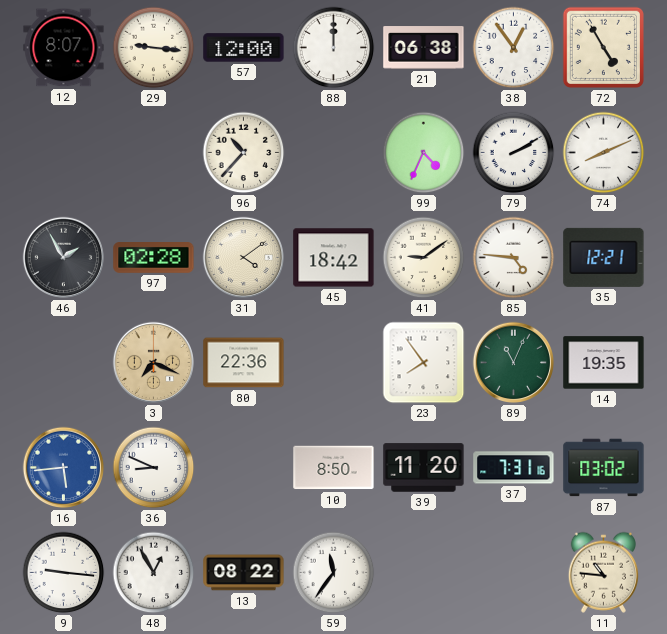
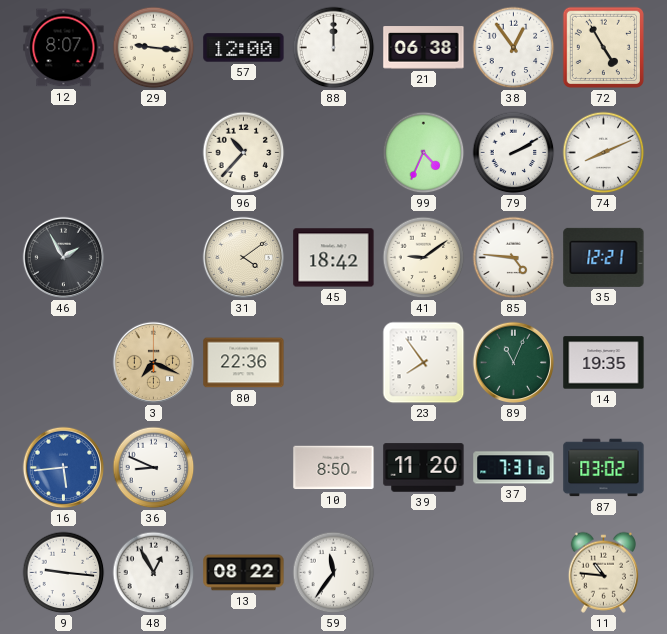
97: 02:28 -> none (154, 258)
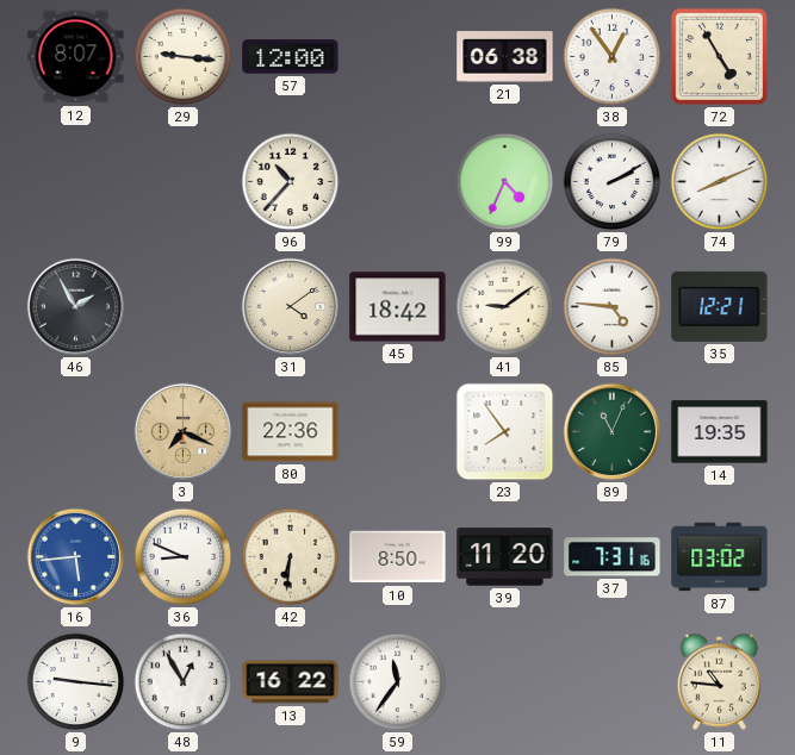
88: 12:00 -> none (334, 48)
42: none -> 6:31 (291, 557)
13: 08:22 -> 16:22 (291, 682)
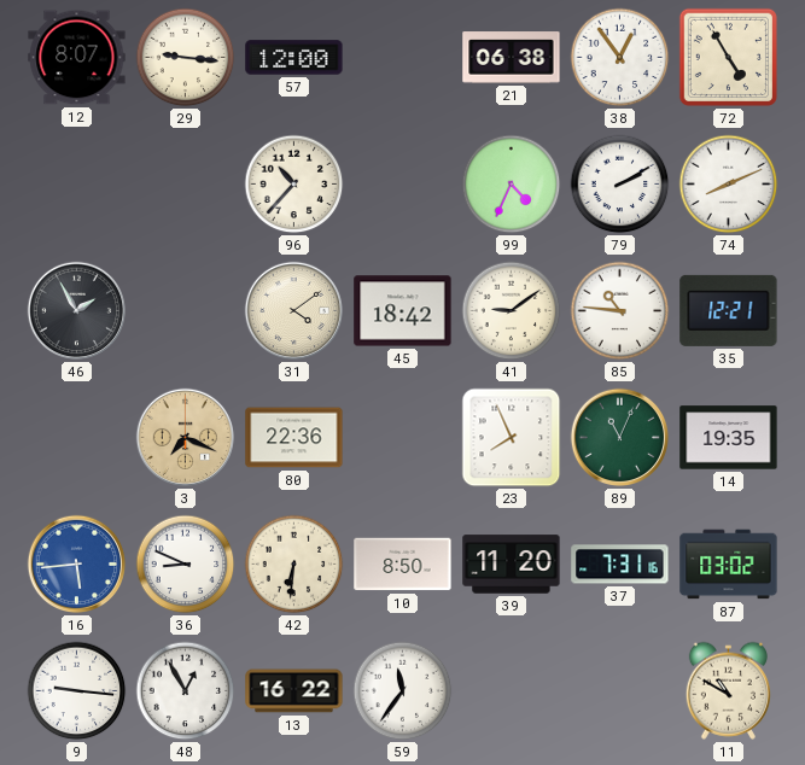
85: 4:46 -> 10:46 (620, 311)
23: 7:54 -> 7:56 (512, 438)
11: 10:46 -> 10:50 (728, 690)
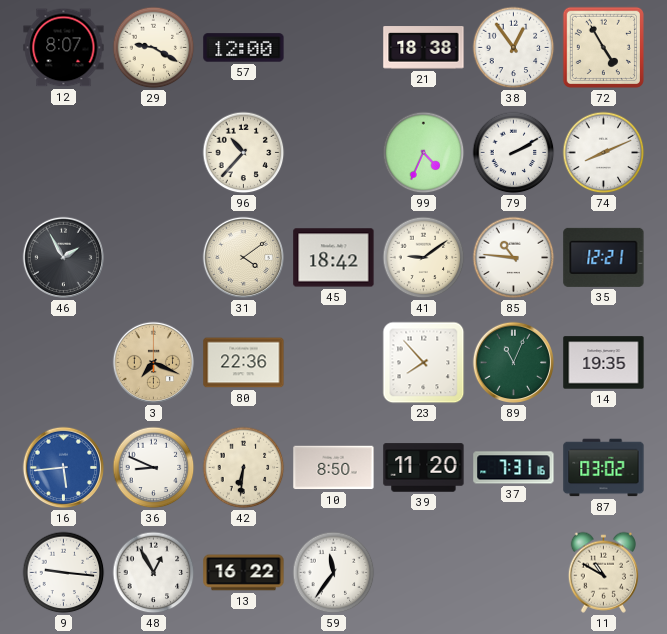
29: 9:16 -> 9:20 (154, 48)
21: 06:38 -> 18:38 (424, 48)
23: 7:56 -> 7:53 (424, 363)
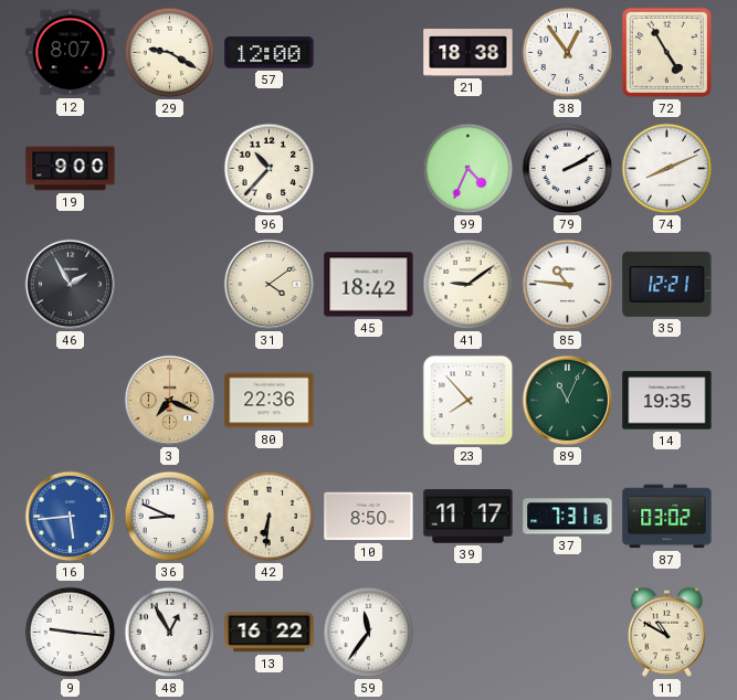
19: none -> 9:00 (71, 169)
39: 11:20 -> 11:17 (468, 517)
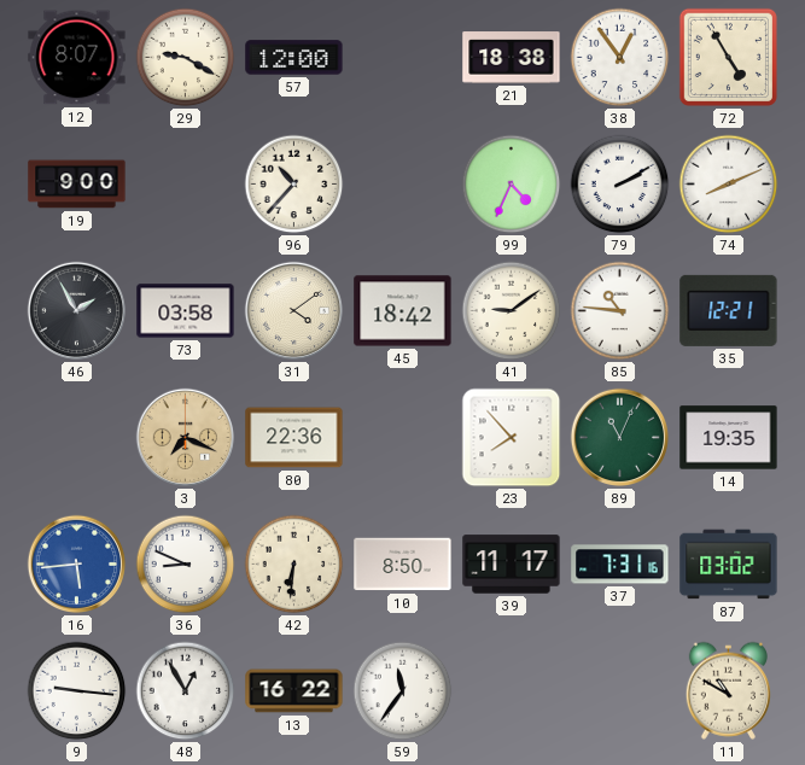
73: none -> 03:58 (186, 311)
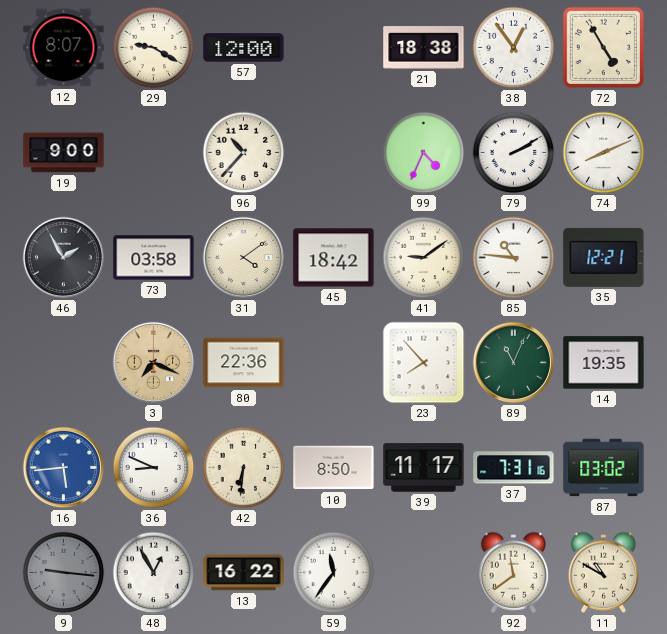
9 dial: white -> grey (64, 573)
92: none -> 11:39 (513, 572)
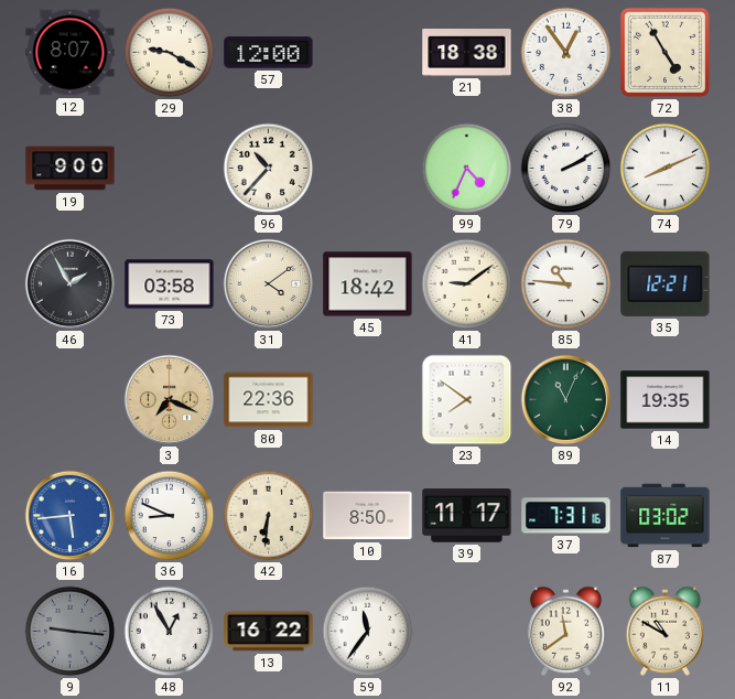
23: 7:53 -> 7:51 (467, 400)
